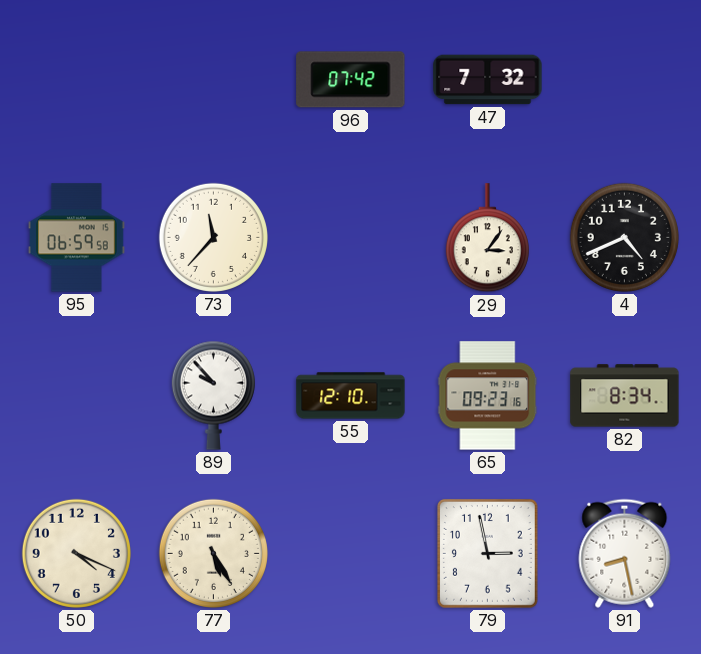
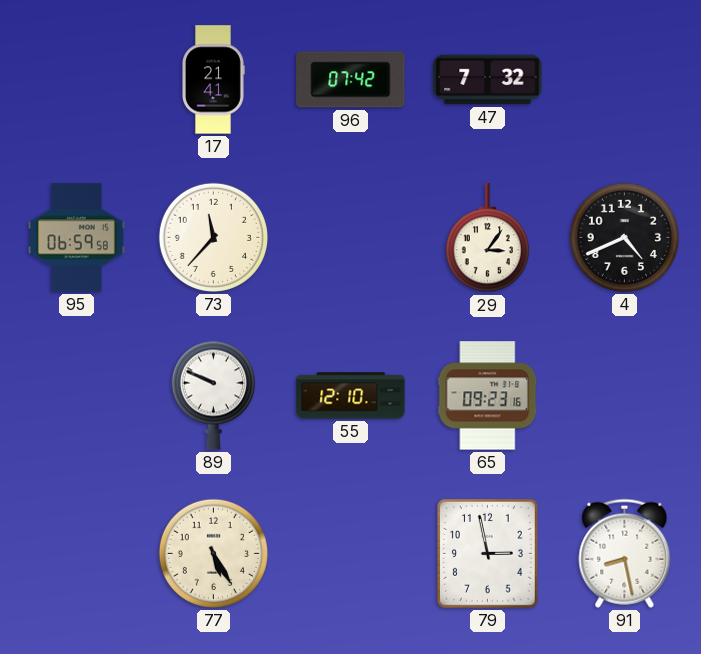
17: none -> 21:41 (214, 80)
89: 9:53 -> 9:49 (213, 395)
82: 8:34 -> none (625, 396)
50: 4:19 -> none (76, 553)
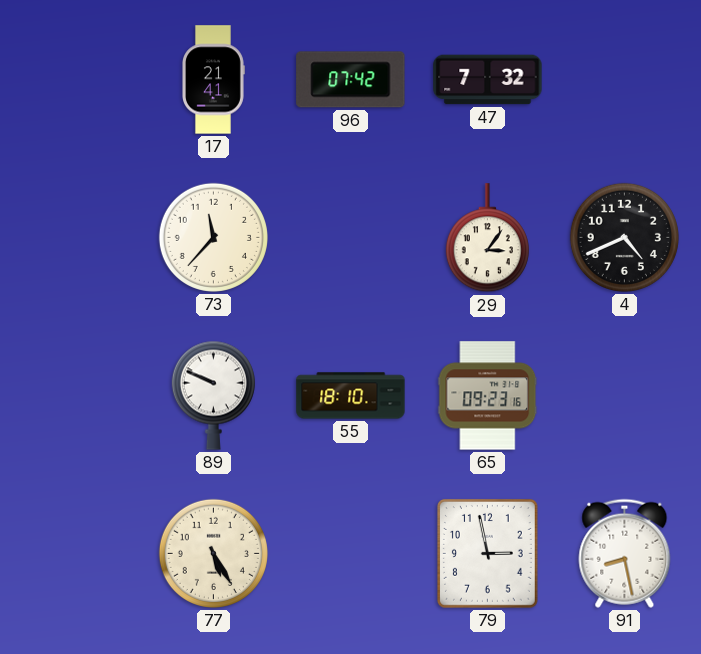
95: 06:59 -> none (76, 238)
55: 12:10 -> 18:10 (351, 396)
